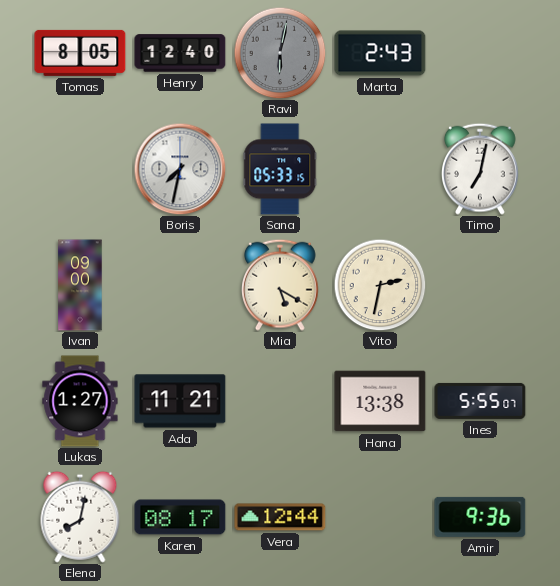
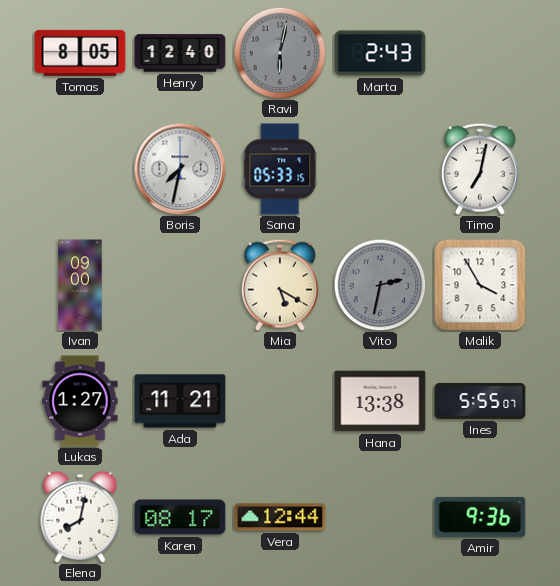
Vito dial: cream -> grey (380, 285)
Malik: none -> 3:55 (480, 285)
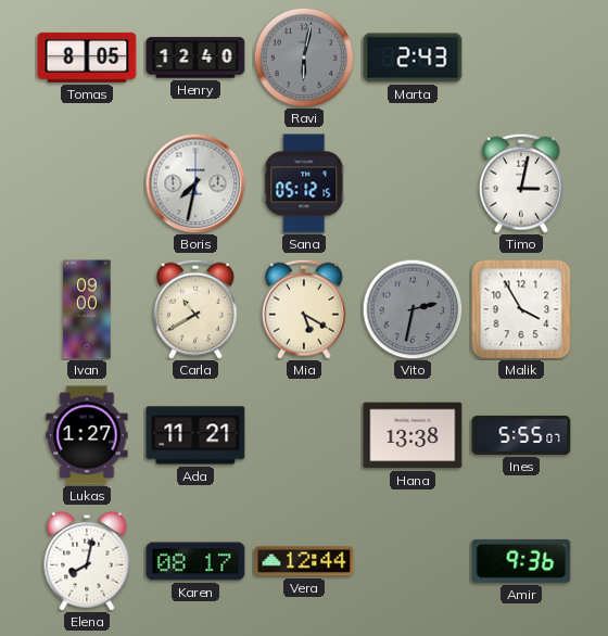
Sana: 05:33 -> 05:12 (304, 183)
Timo: 7:02 -> 3:02 (522, 183)
Carla: none -> 10:40 (197, 309)
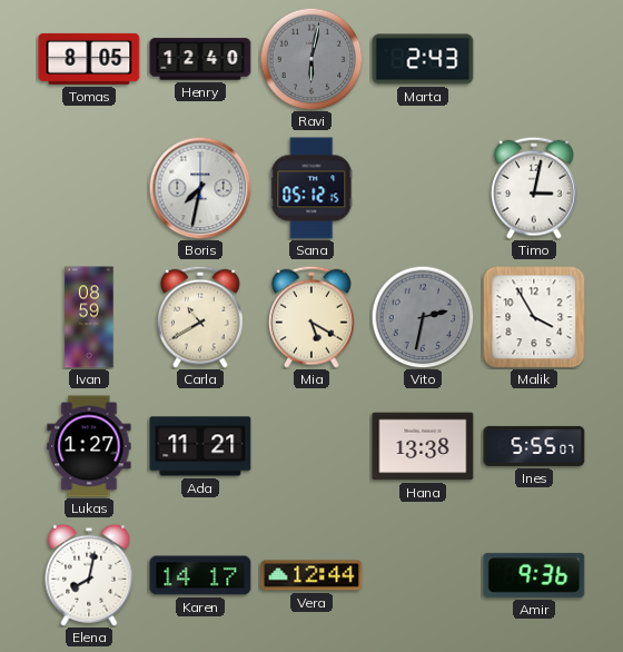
Ivan: 09:00 -> 08:59 (89, 317)
Karen: 08:17 -> 14:17 (200, 575)
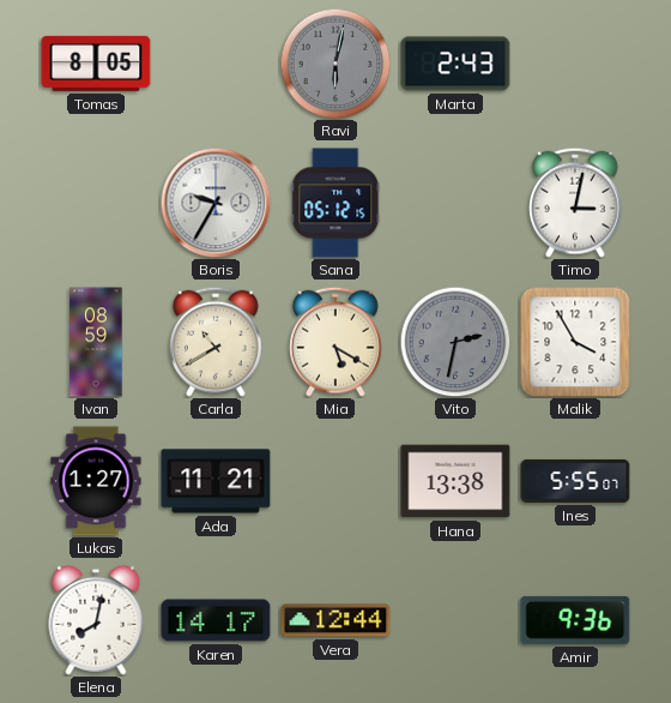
Henry: 12:40 -> none (200, 59)
Boris: 7:32 -> 9:35 (216, 203)
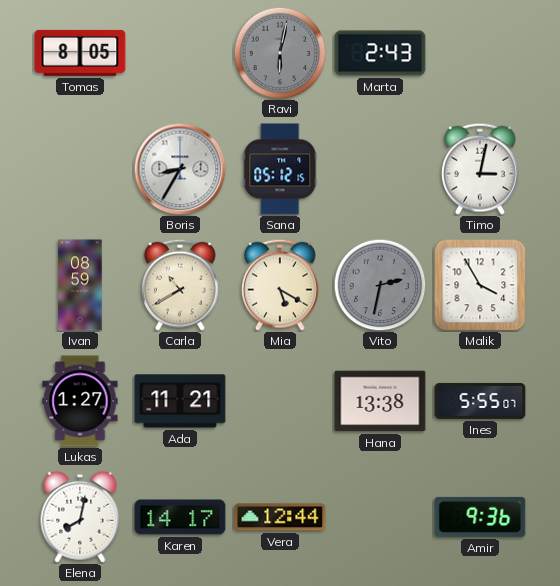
Boris: 9:35 -> 8:35 (180, 169)
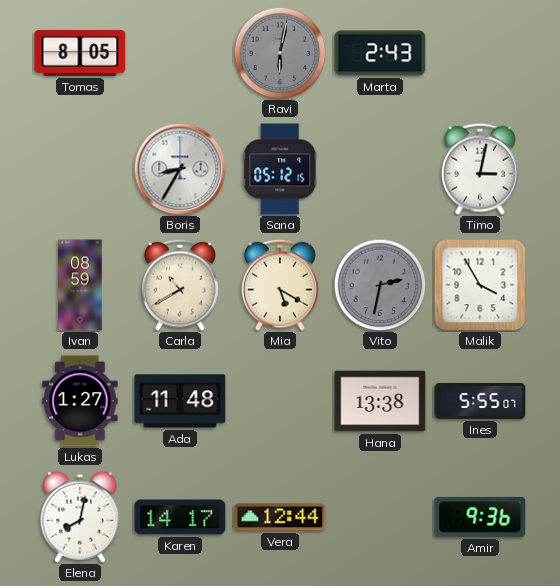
Ada: 11:21 -> 11:48 (180, 401)
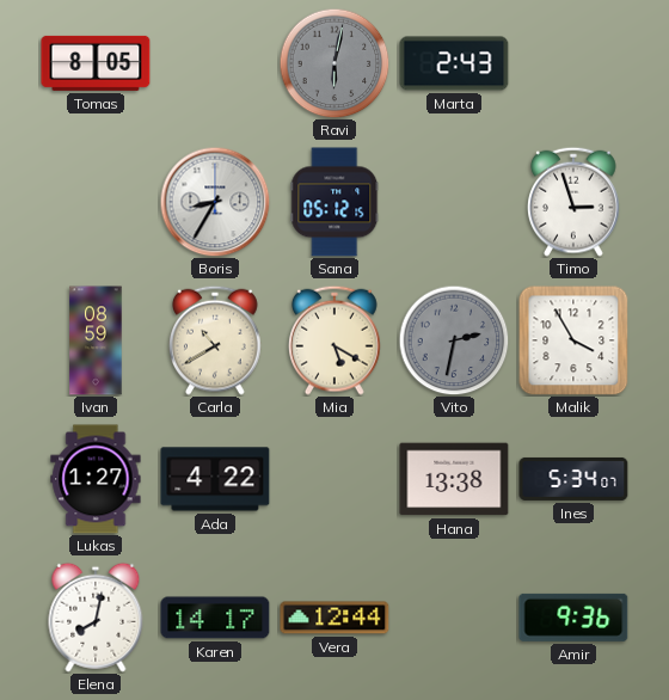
Timo: 3:02 -> 2:57 (575, 202)
Ada: 11:48 -> 4:22 (215, 479)
Ines: 5:55 -> 5:34 (573, 479)
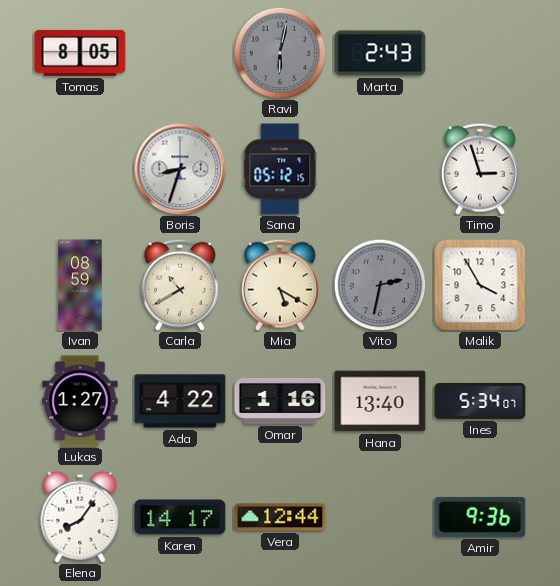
Boris: 8:35 -> 8:33 (180, 169)
Omar: none -> 1:16 (280, 401)
Hana: 13:38 -> 13:40 (380, 401)
Elena: 8:02 -> 8:06 (80, 517)
